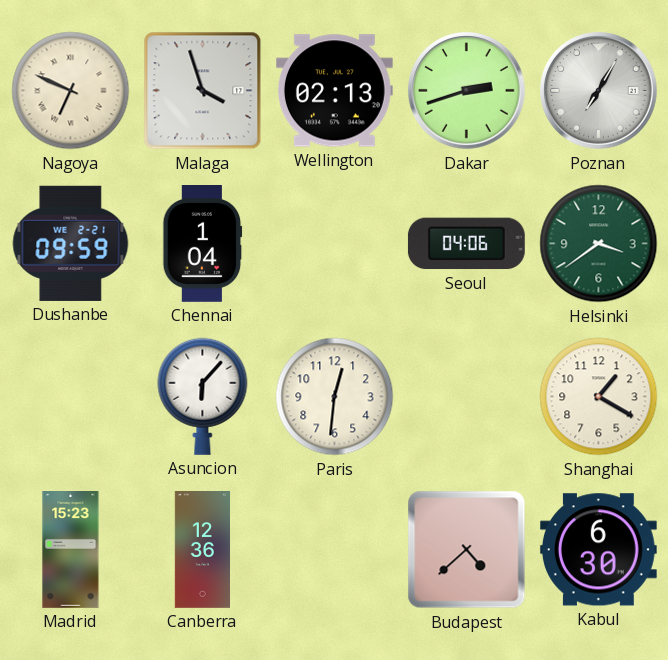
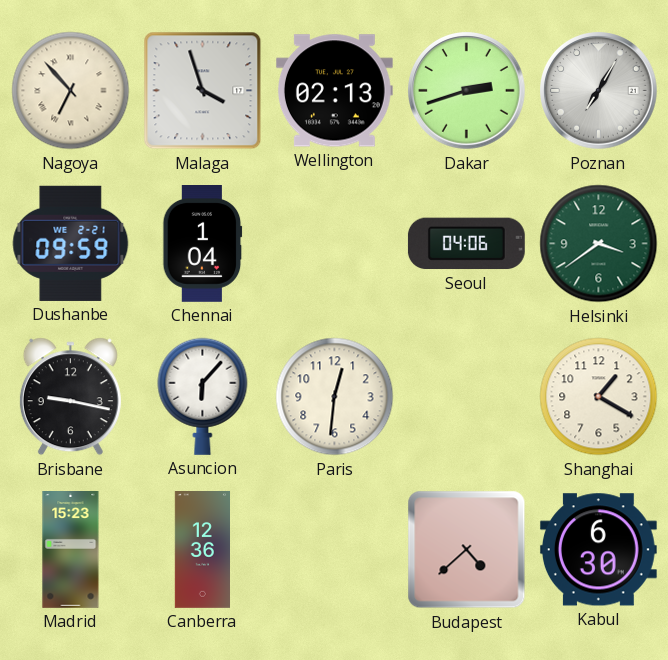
Nagoya: 6:49 -> 6:53 (71, 91)
Brisbane: none -> 9:17 (70, 397)
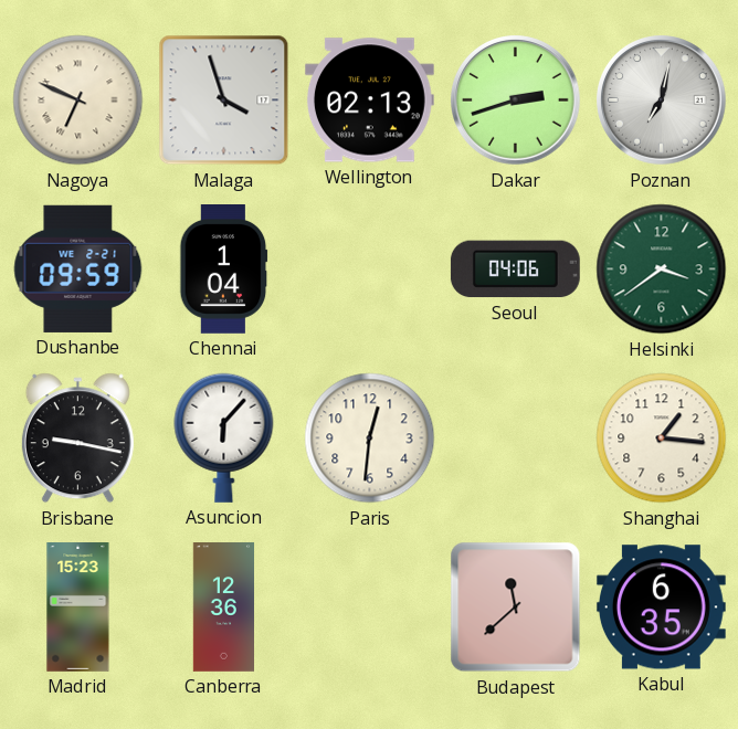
Nagoya: 6:53 -> 6:49 (78, 101)
Poznan: 7:05 -> 7:02 (662, 101)
Shanghai: 1:20 -> 1:16 (662, 439)
Budapest: 4:38 -> 11:38 (516, 607)
Kabul: 6:30 -> 6:35 (661, 607)
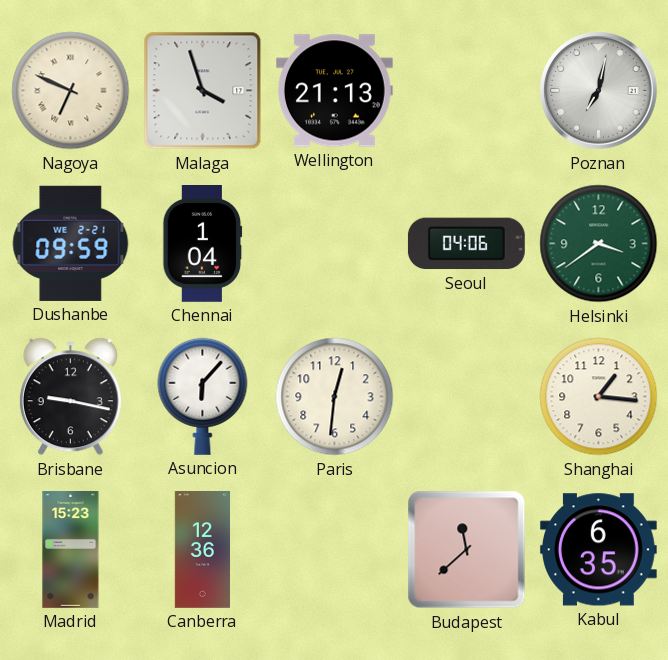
Wellington: 02:13 -> 21:13 (334, 91)
Dakar: 2:42 -> none (516, 101)
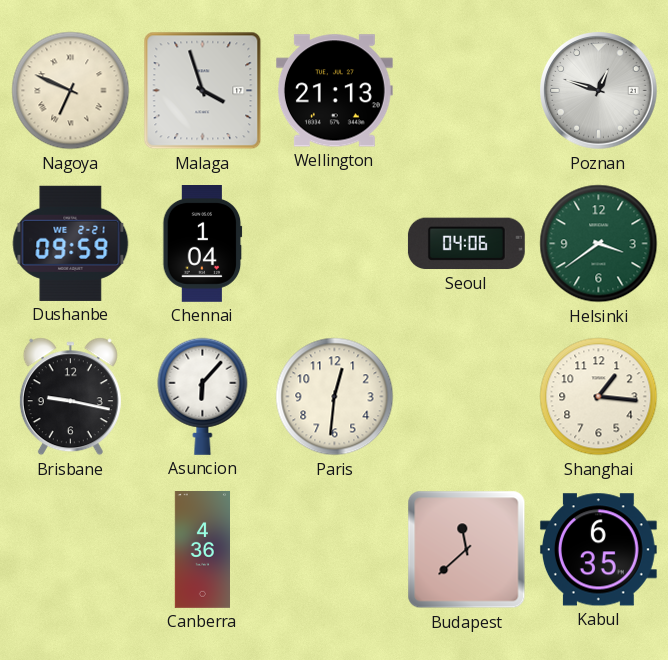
Poznan: 7:02 -> 12:48 (599, 91)
Madrid: 15:23 -> none (71, 550)
Canberra: 12:36 -> 4:36 (202, 550)
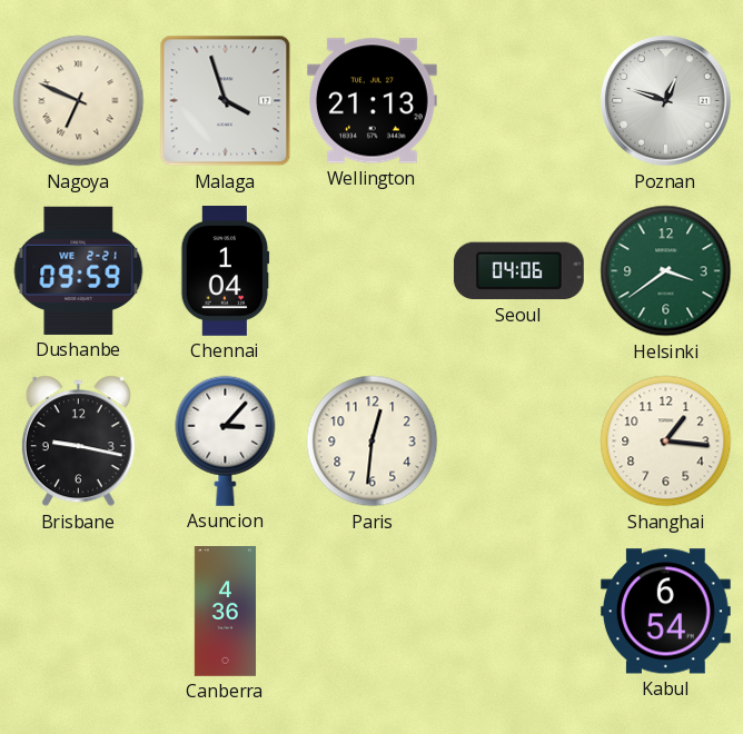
Asuncion: 6:07 -> 3:07 (226, 440)
Budapest: 11:38 -> none (467, 550)
Kabul: 6:35 -> 6:54 (665, 612)
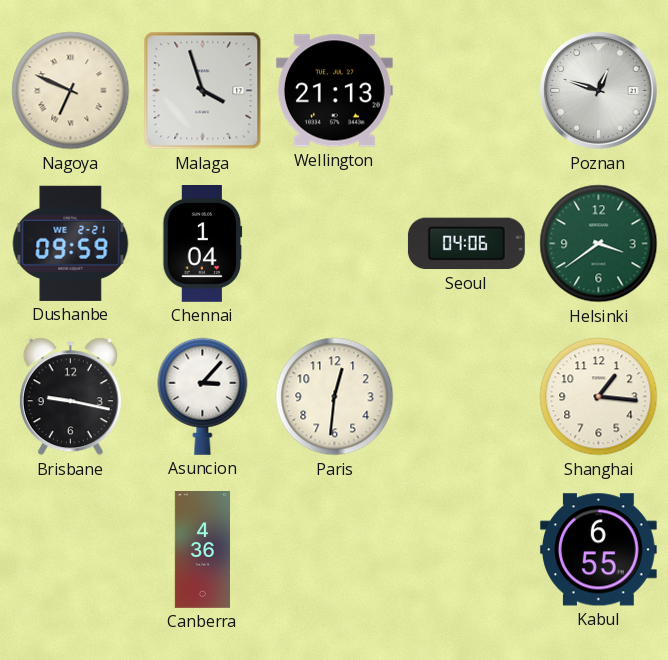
Kabul: 6:54 -> 6:55 (598, 550)
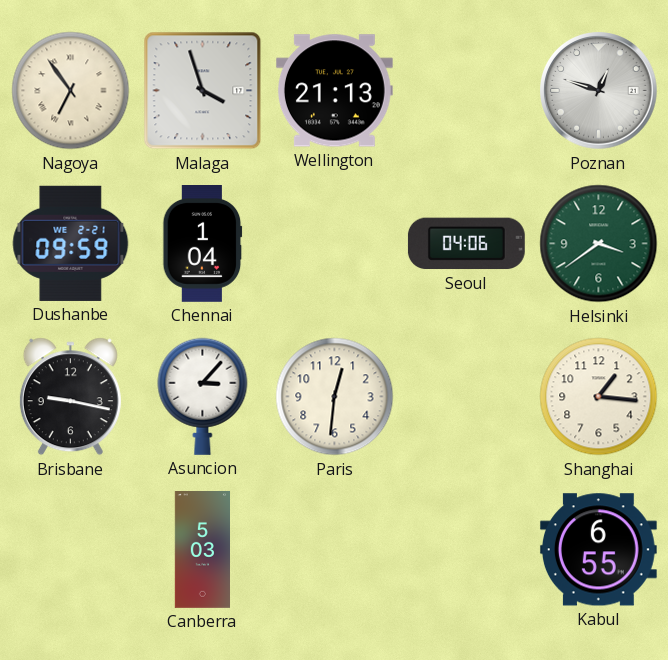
Nagoya: 6:49 -> 6:54 (71, 91)
Canberra: 4:36 -> 5:03 (202, 550)
